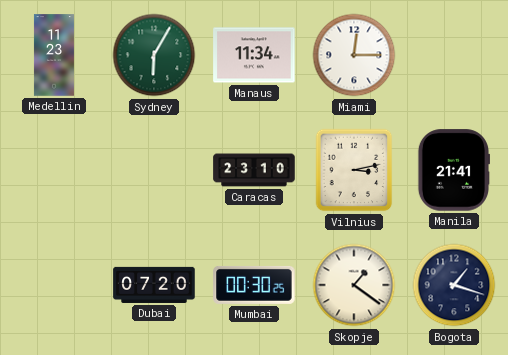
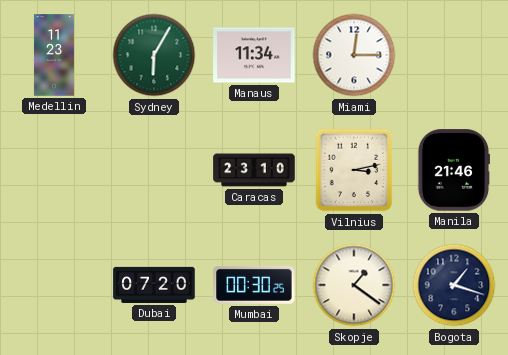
Manila: 21:41 -> 21:46 (453, 170)
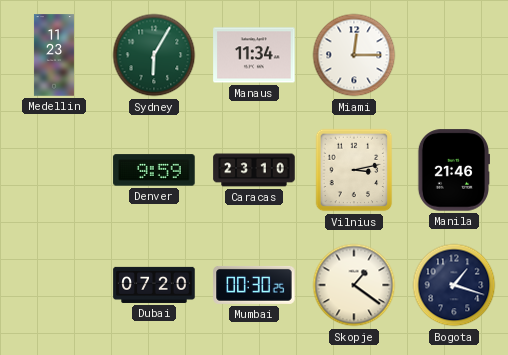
Denver: none -> 9:59 (154, 170)
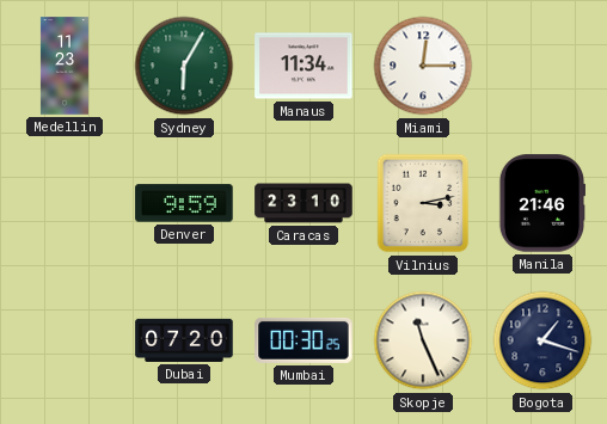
Skopje: 1:21 -> 11:26 (423, 340)
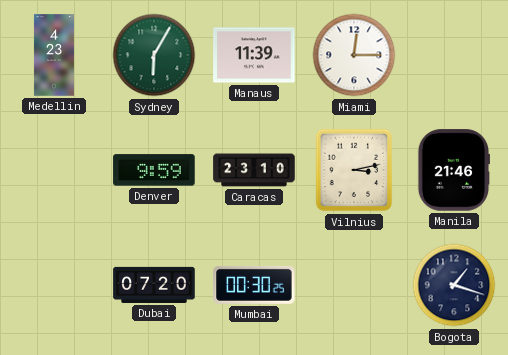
Medellin: 11:23 -> 4:23 (54, 55)
Manaus: 11:34 -> 11:39 (254, 55)
Skopje: 11:26 -> none (423, 340)
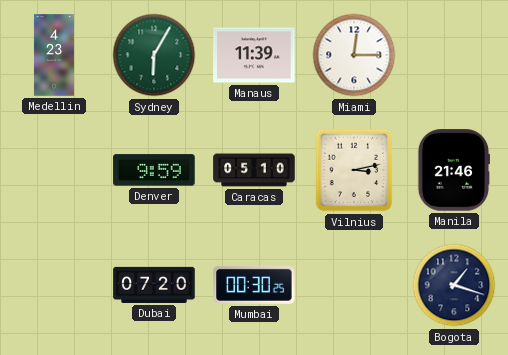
Caracas: 23:10 -> 05:10 (254, 170)
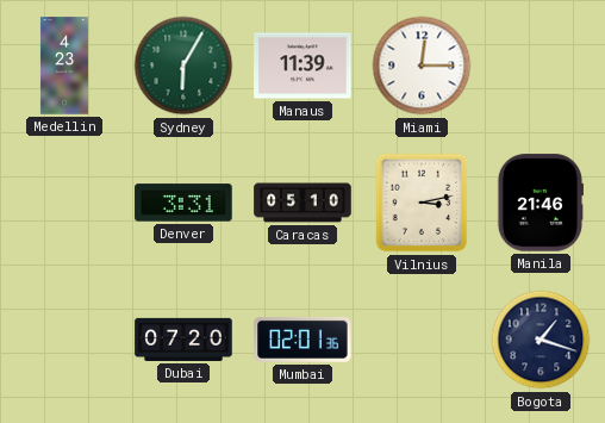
Denver: 9:59 -> 3:31 (183, 203)
Mumbai: 00:30 -> 02:01 (302, 340)
